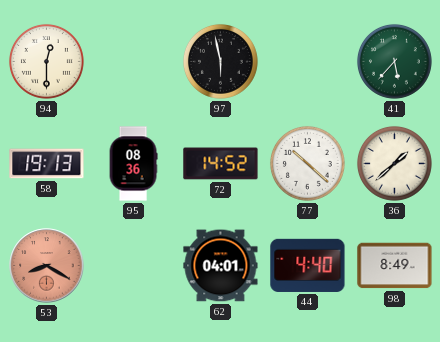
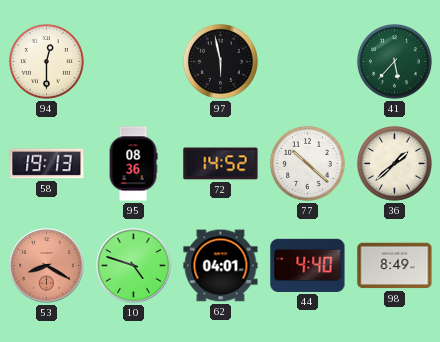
10: none -> 4:48 (134, 266)
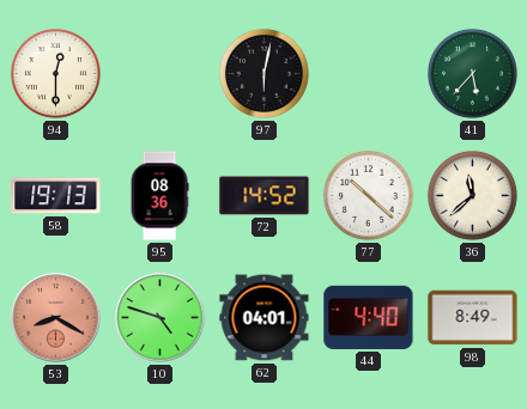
97: 5:58 -> 6:02 (263, 74)
36: 1:38 -> 11:38 (472, 196)
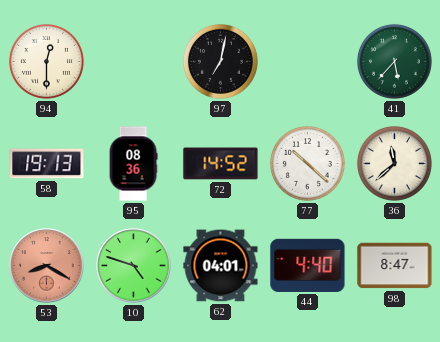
97: 6:02 -> 7:02 (220, 62)
98: 8:49 -> 8:47 (395, 266)
